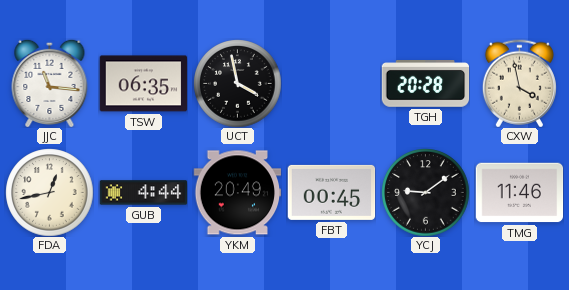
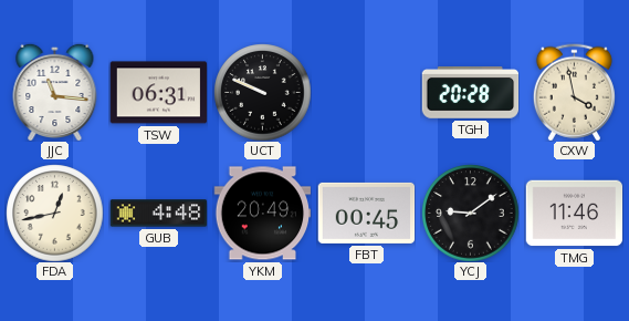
TSW: 06:35 -> 06:31 (158, 93)
UCT: 3:58 -> 9:49 (262, 92)
GUB: 4:44 -> 4:48 (158, 214)
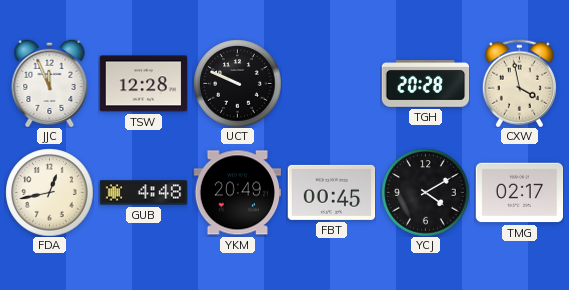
JJC: 11:16 -> 11:56 (50, 83)
TSW: 06:31 -> 12:28 (143, 84)
YCJ: 9:09 -> 4:10 (425, 192)
TMG: 11:46 -> 02:17 (519, 193)
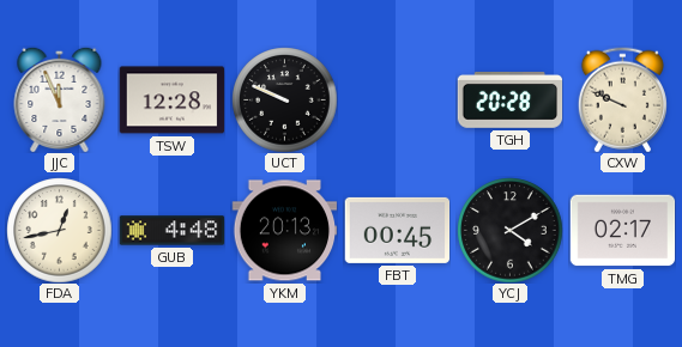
CXW: 3:58 -> 9:49 (622, 99)
YKM: 20:49 -> 20:13 (284, 231)
